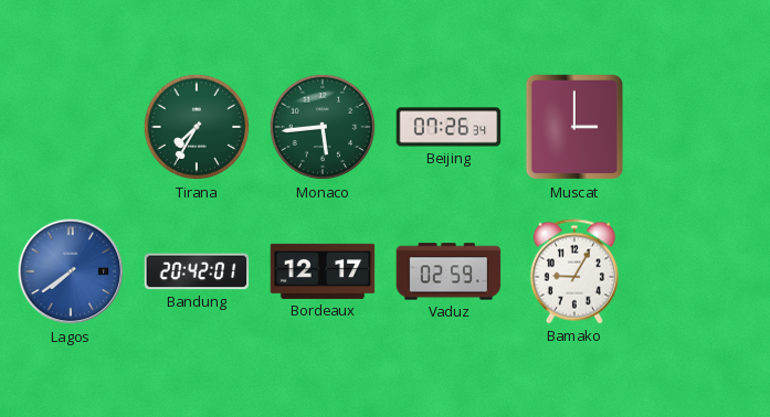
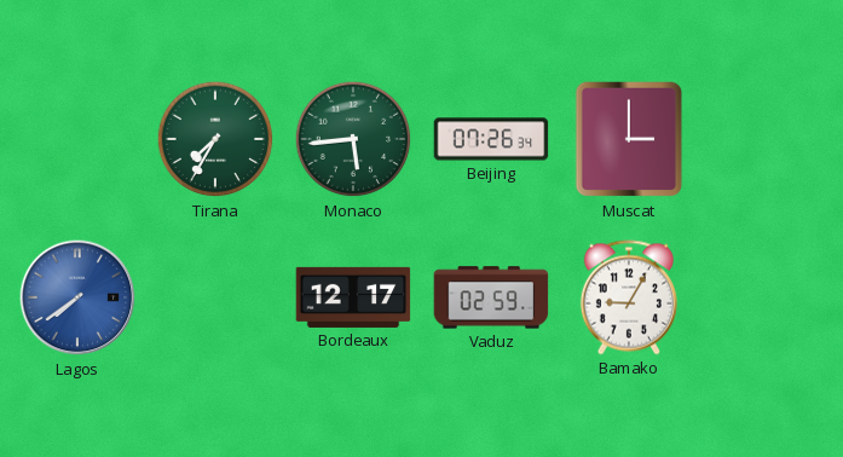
Bandung: 20:42 -> none (197, 271)
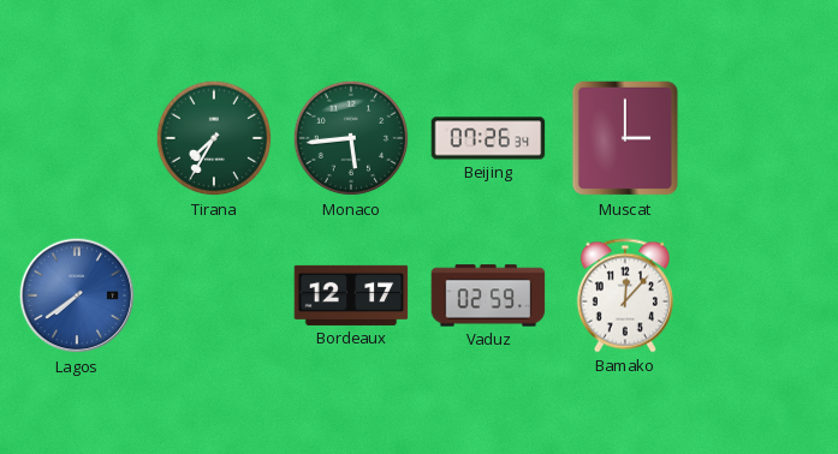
Bamako: 9:05 -> 12:07 (625, 295)
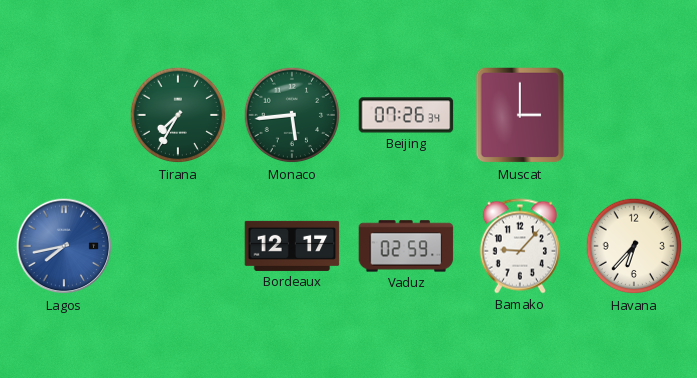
Lagos: 7:39 -> 7:43 (64, 246)
Bamako: 12:07 -> 9:07 (520, 246)
Havana: none -> 6:37 (634, 246)
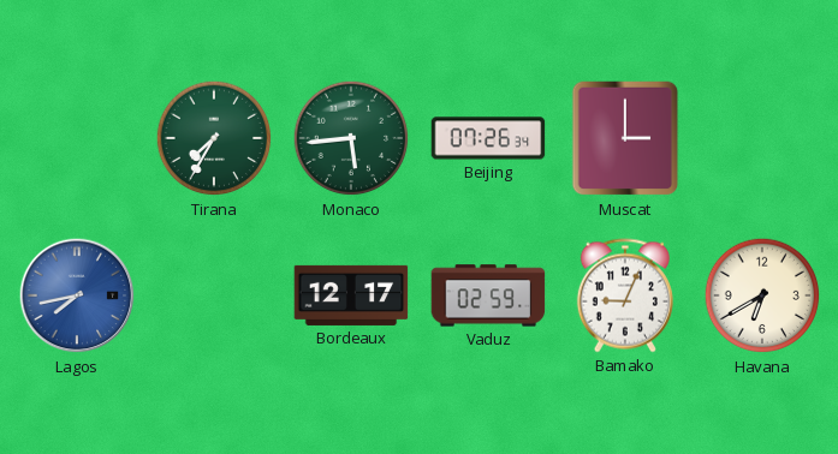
Bamako: 9:07 -> 9:04 (625, 295)
Havana: 6:37 -> 6:40 (762, 295)
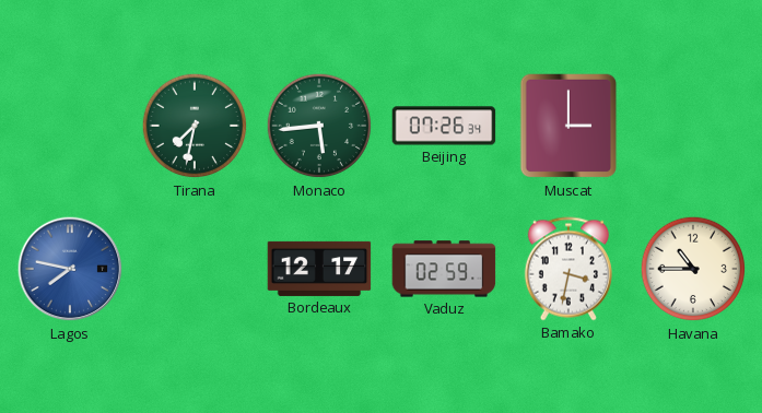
Tirana: 7:35 -> 7:32 (195, 126)
Lagos: 7:43 -> 7:47 (70, 269)
Bamako: 9:04 -> 3:32 (568, 269)
Havana: 6:40 -> 10:45 (693, 269)
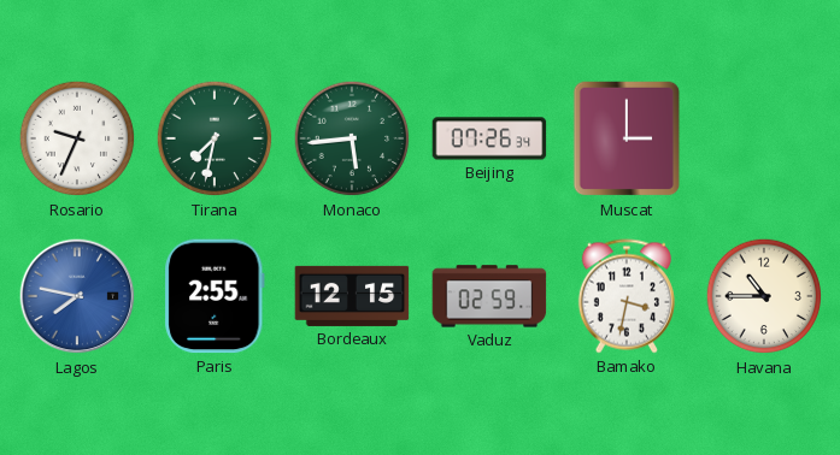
Rosario: none -> 9:34 (77, 138)
Paris: none -> 2:55 (216, 296)
Bordeaux: 12:17 -> 12:15 (352, 296)
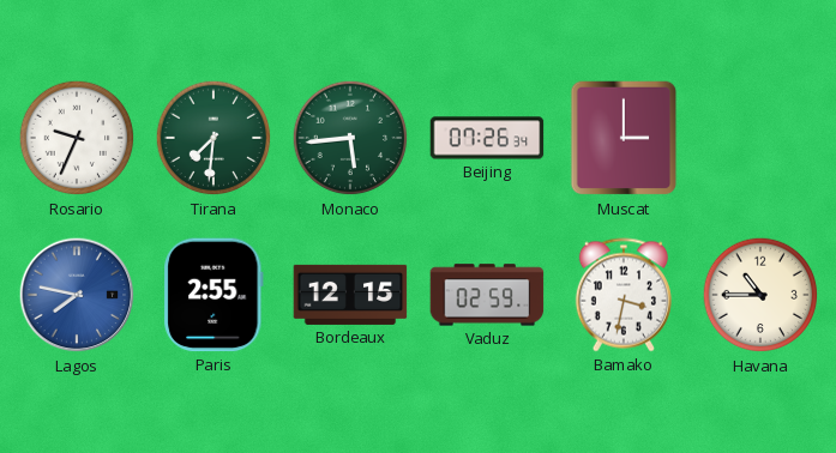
Tirana: 7:32 -> 7:31 (213, 138)
